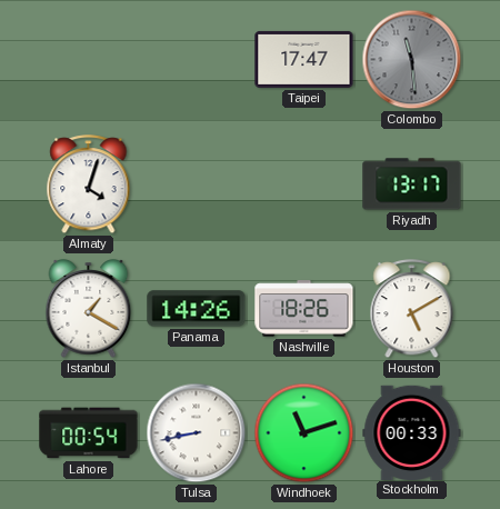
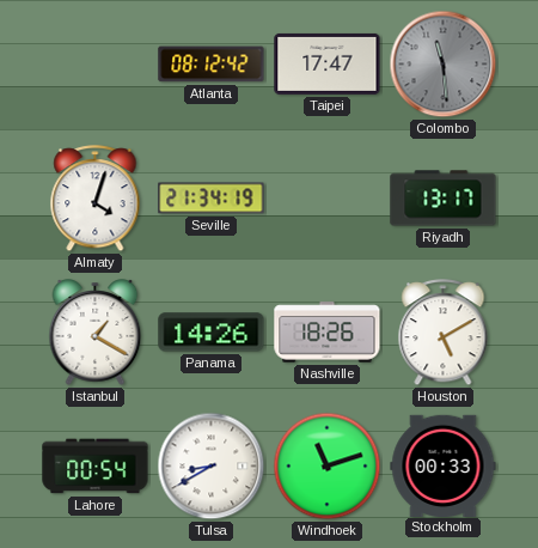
Atlanta: none -> 08:12 (212, 65)
Seville: none -> 21:34 (212, 199)
Tulsa: 8:43 -> 8:40 (212, 467)
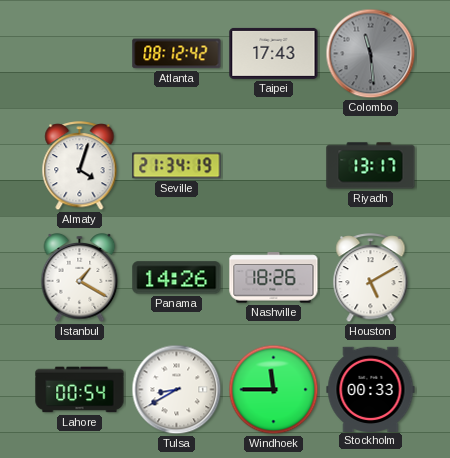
Taipei: 17:47 -> 17:43 (274, 53)
Windhoek: 11:12 -> 11:45 (274, 390)
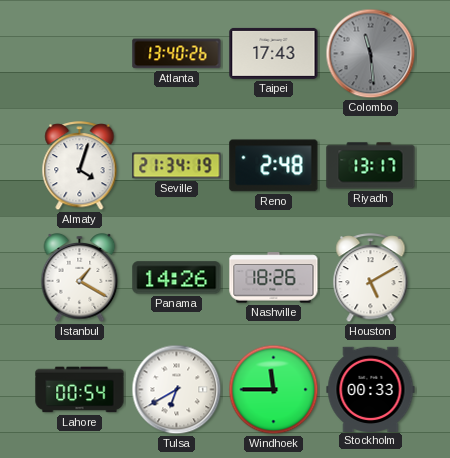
Atlanta: 08:12 -> 13:40 (177, 54)
Reno: none -> 2:48 (274, 166)
Tulsa: 8:40 -> 6:40 (177, 390)
